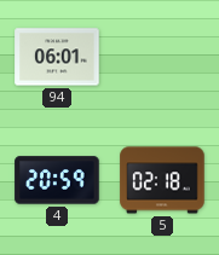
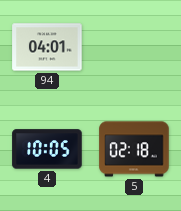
94: 06:01 -> 04:01 (47, 47)
4: 20:59 -> 10:05 (47, 149)
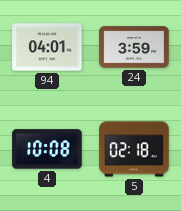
24: none -> 3:59 (134, 47)
4: 10:05 -> 10:08 (47, 149)
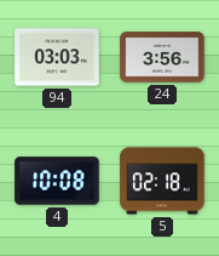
94: 04:01 -> 03:03 (57, 57)
24: 3:59 -> 3:56 (162, 57)
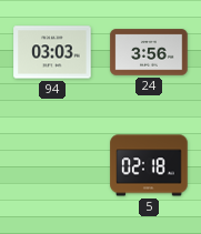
4: 10:08 -> none (57, 181)
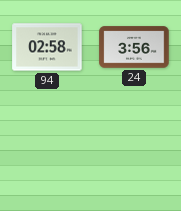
94: 03:03 -> 02:58 (47, 47)
5: 02:18 -> none (149, 165)
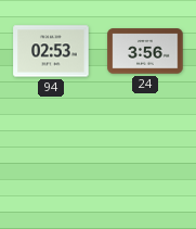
94: 02:58 -> 02:53 (51, 51)
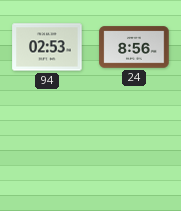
24: 3:56 -> 8:56 (134, 47)
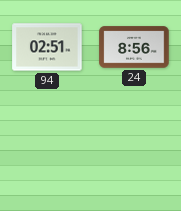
94: 02:53 -> 02:51 (47, 47)
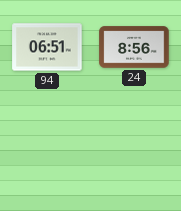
94: 02:51 -> 06:51 (47, 47)
